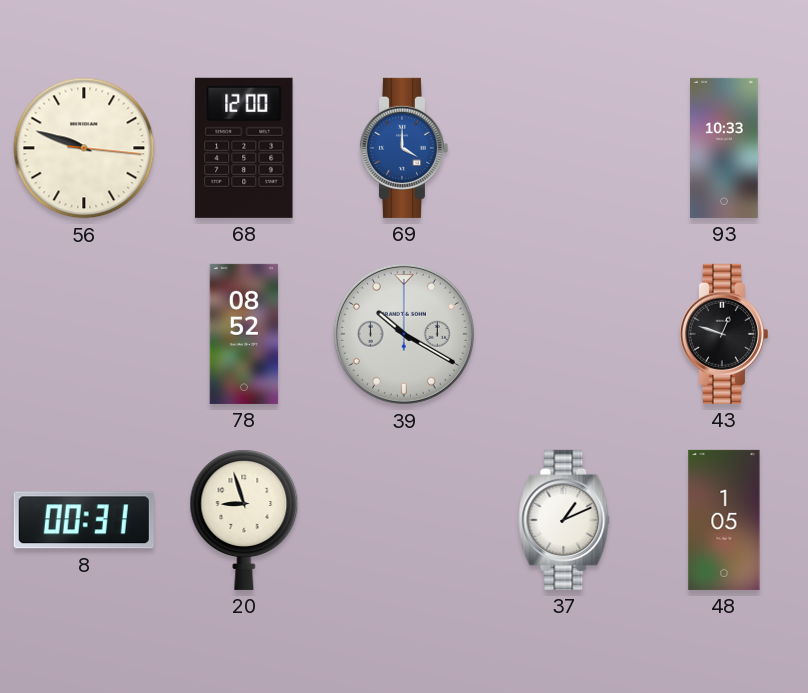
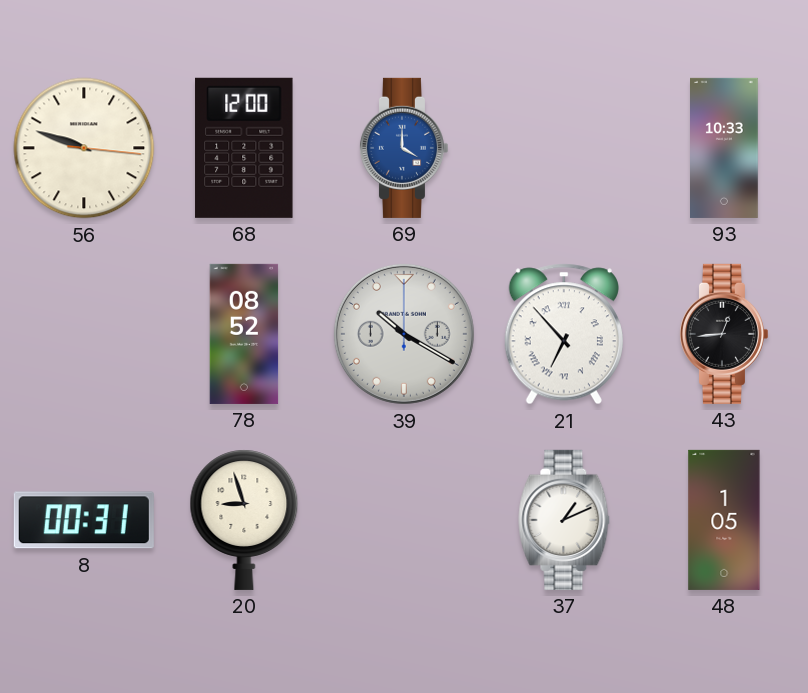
21: none -> 6:53 (564, 334)
43: 12:48 -> 12:44 (723, 334)
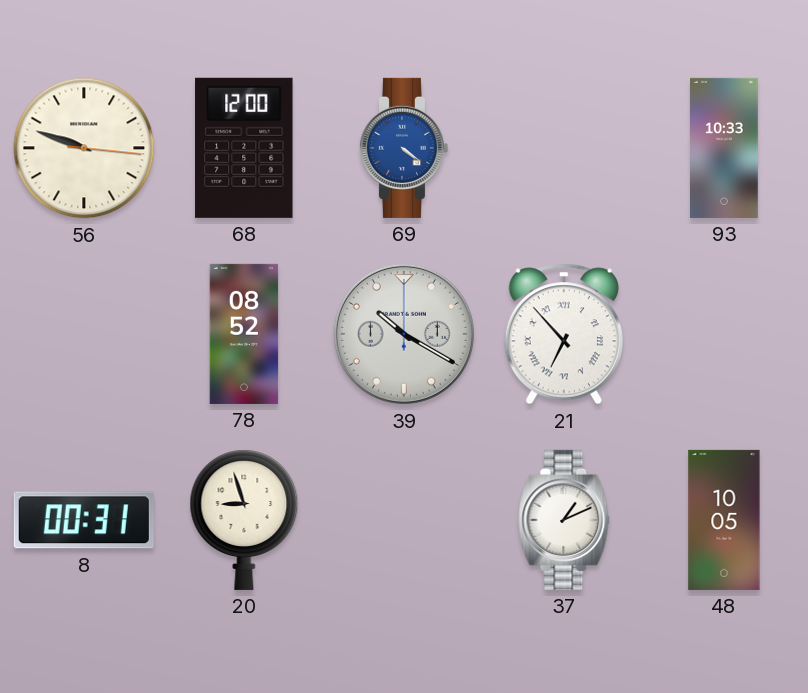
69: 4:00 -> 4:21 (403, 148)
43: 12:44 -> none (723, 334)
48: 1:05 -> 10:05 (724, 520)
